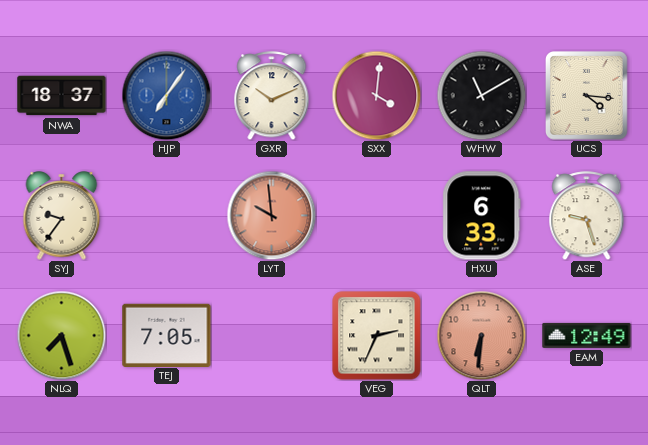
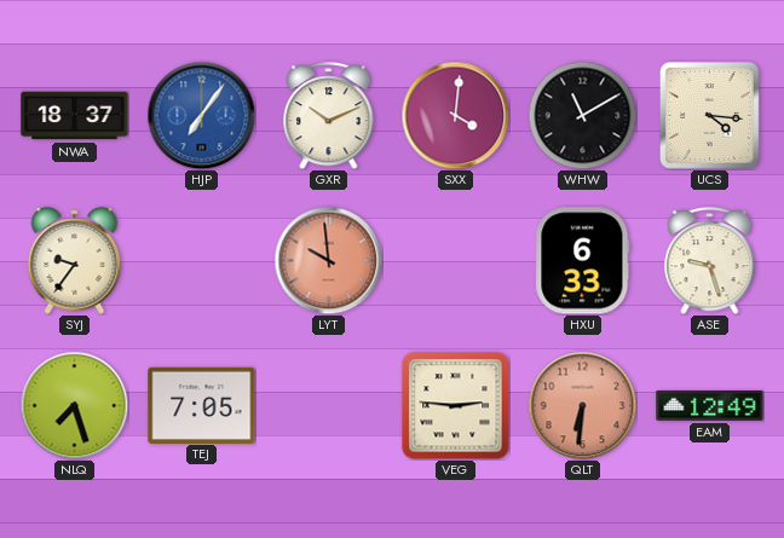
VEG: 2:34 -> 2:46 (456, 406)
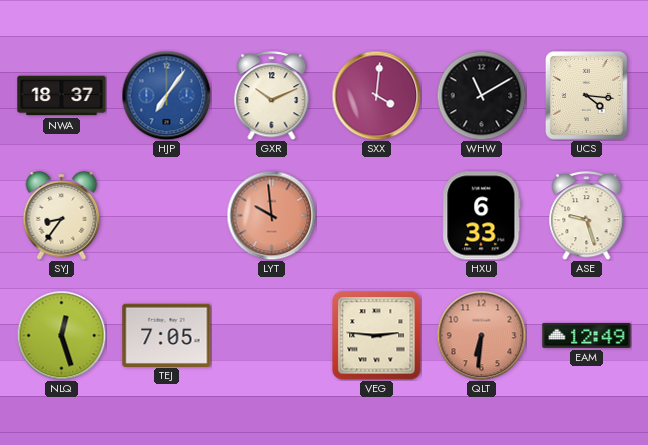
SYJ: 9:36 -> 8:36 (62, 216)
NLQ: 7:27 -> 12:27 (61, 335)
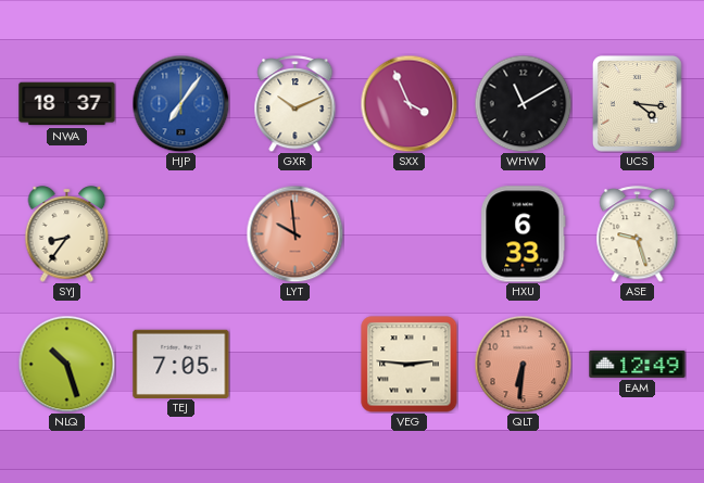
SXX: 4:01 -> 3:56 (408, 103)
NLQ: 12:27 -> 10:27 (66, 364)
